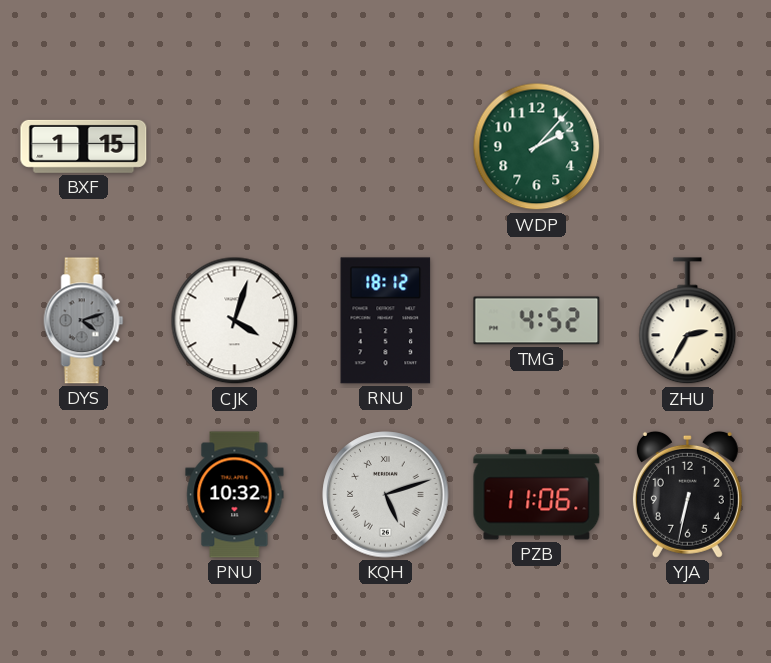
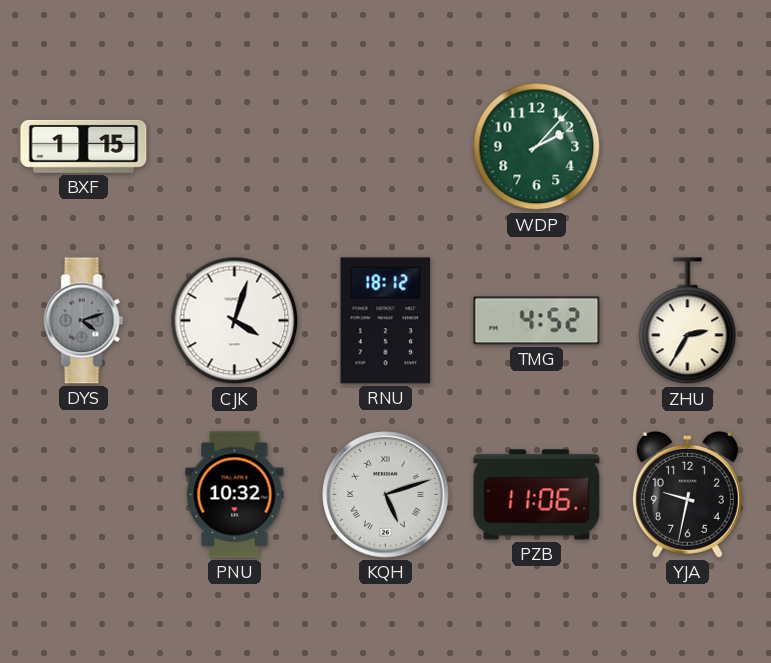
YJA: 6:32 -> 9:32 (687, 494)
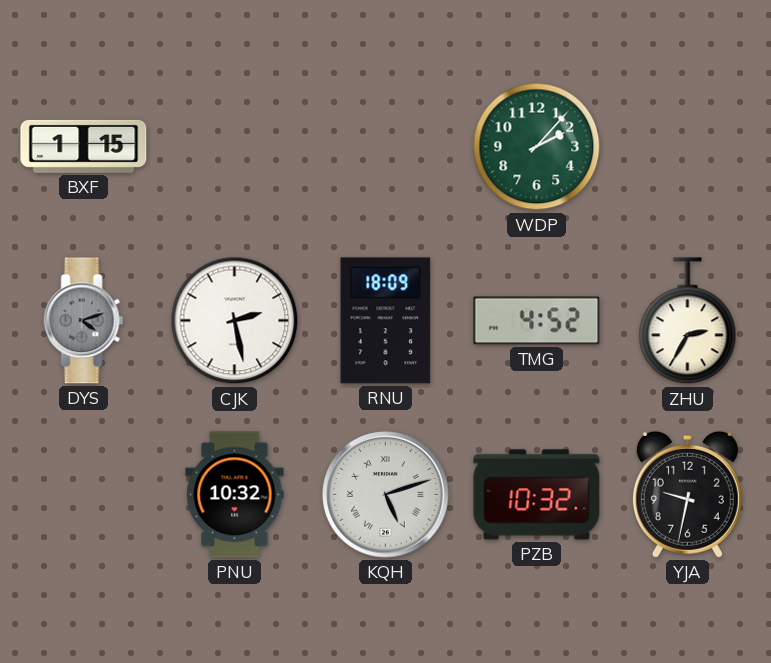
CJK: 4:03 -> 2:28 (235, 321)
RNU: 18:12 -> 18:09 (386, 321)
PZB: 11:06 -> 10:32 (537, 495)
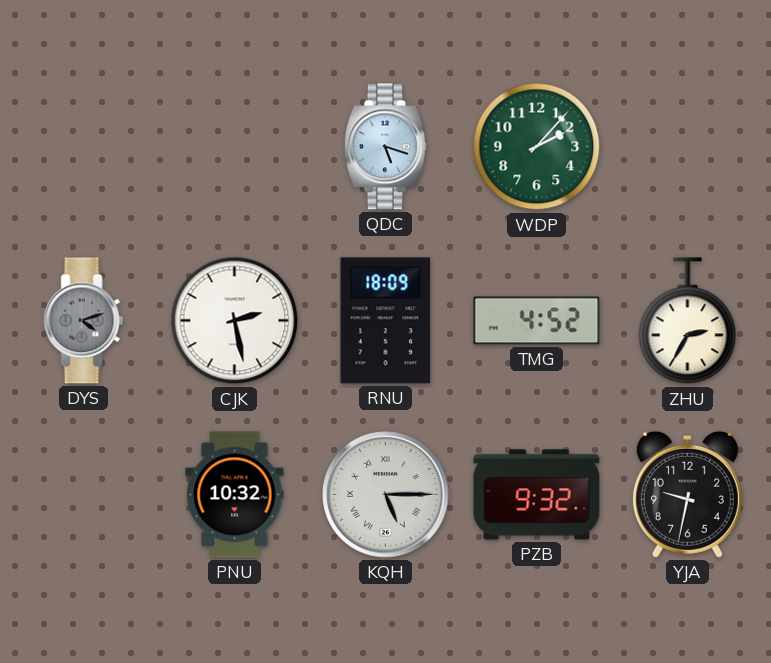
BXF: 1:15 -> none (84, 146)
QDC: none -> 5:18 (385, 147)
KQH: 5:12 -> 5:15 (386, 495)
PZB: 10:32 -> 9:32 (537, 495)
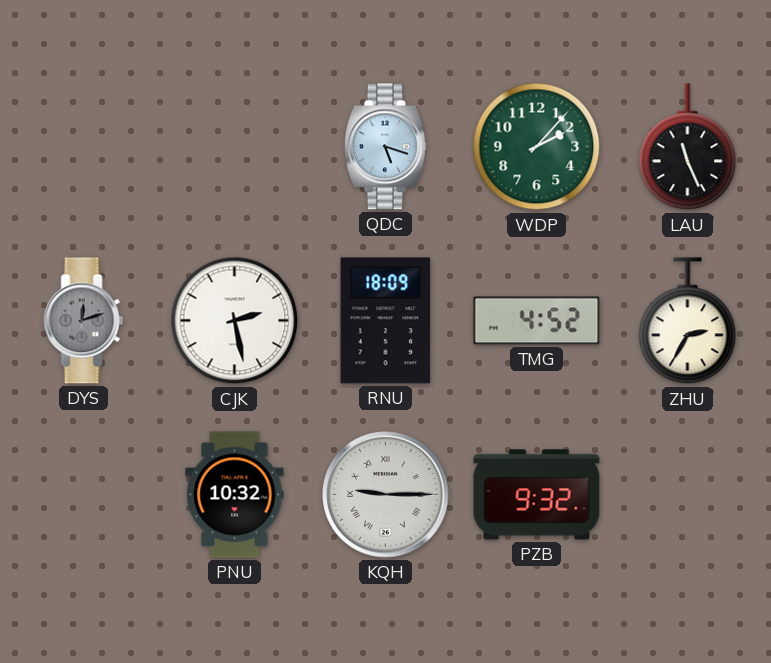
LAU: none -> 11:26 (688, 147)
DYS: 4:12 -> 12:12 (84, 321)
KQH: 5:15 -> 9:15 (386, 495)
YJA: 9:32 -> none (687, 494)
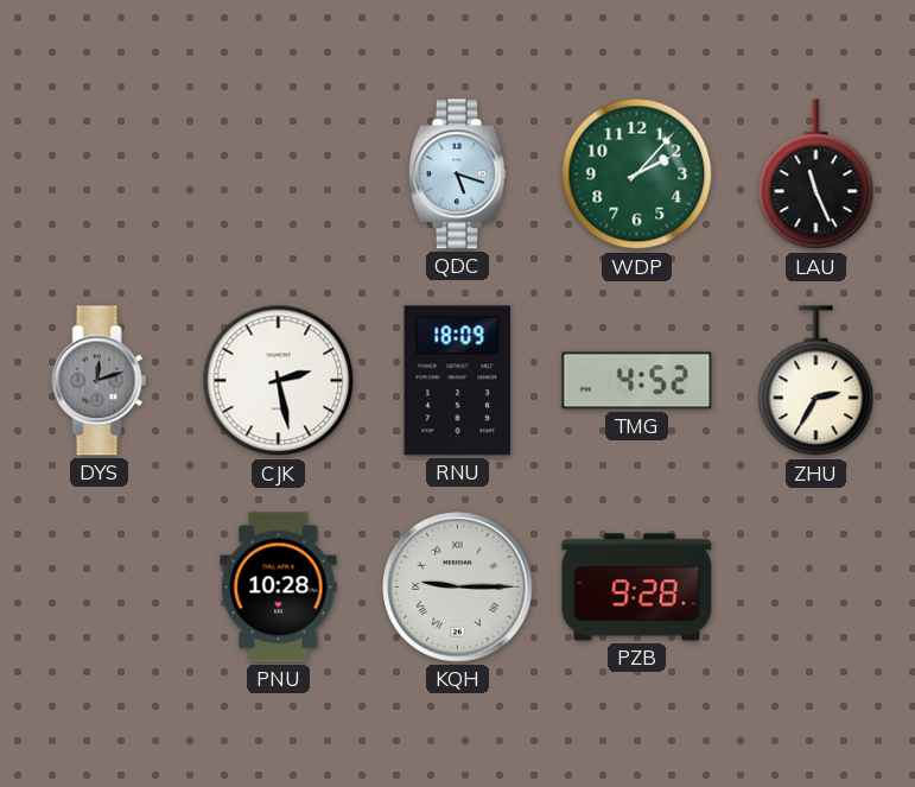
PNU: 10:32 -> 10:28 (279, 588)
PZB: 9:32 -> 9:28 (637, 588)
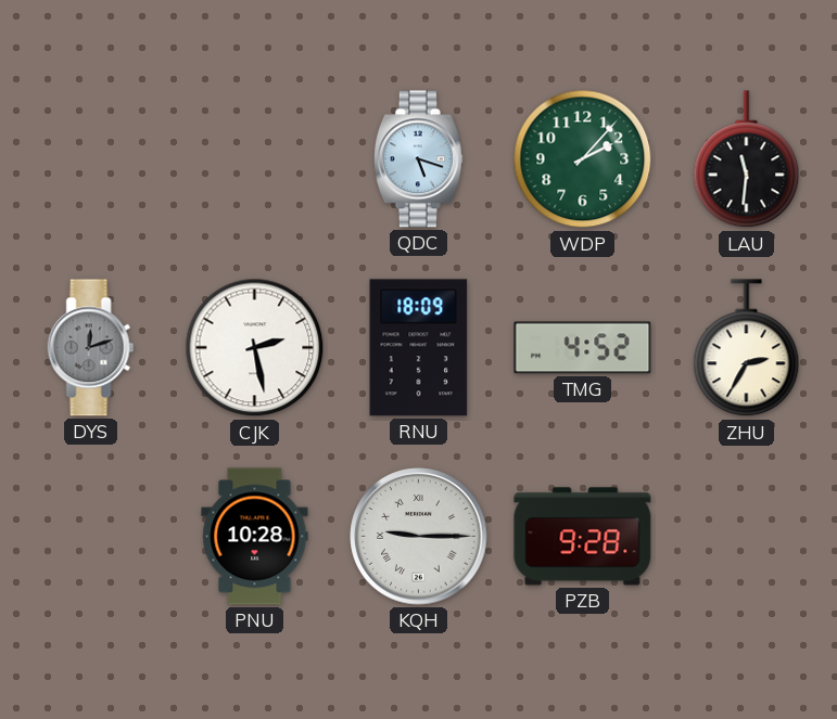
LAU: 11:26 -> 11:31 (747, 159)
